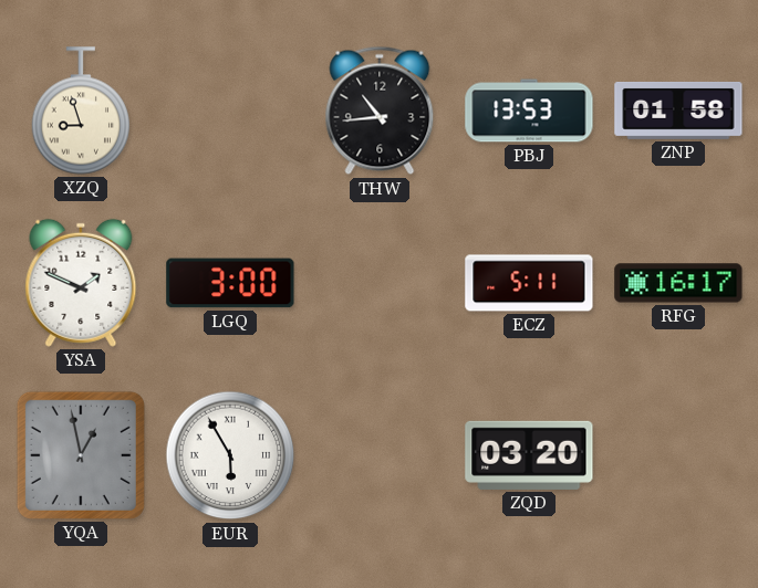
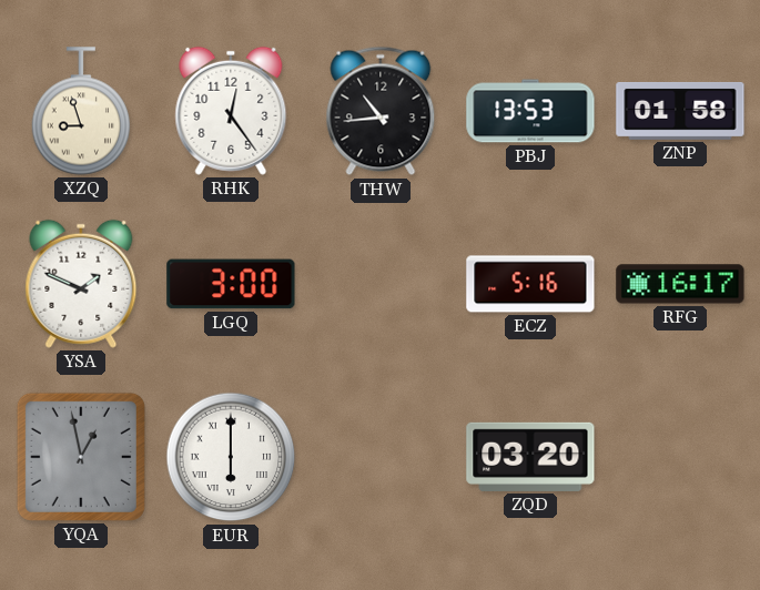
RHK: none -> 12:24 (231, 111)
ECZ: 5:11 -> 5:16 (530, 284)
EUR: 5:55 -> 6:00 (231, 457)
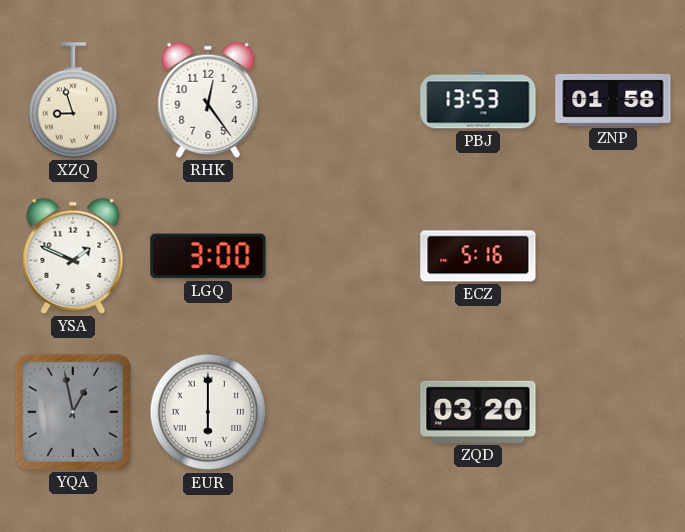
THW: 10:44 -> none (381, 111)
RFG: 16:17 -> none (680, 284)
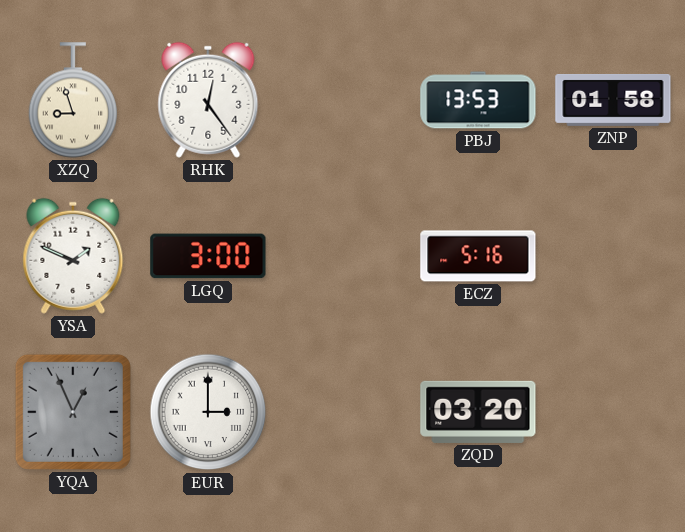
YQA: 12:58 -> 12:56 (73, 412)
EUR: 6:00 -> 3:00 (208, 412)
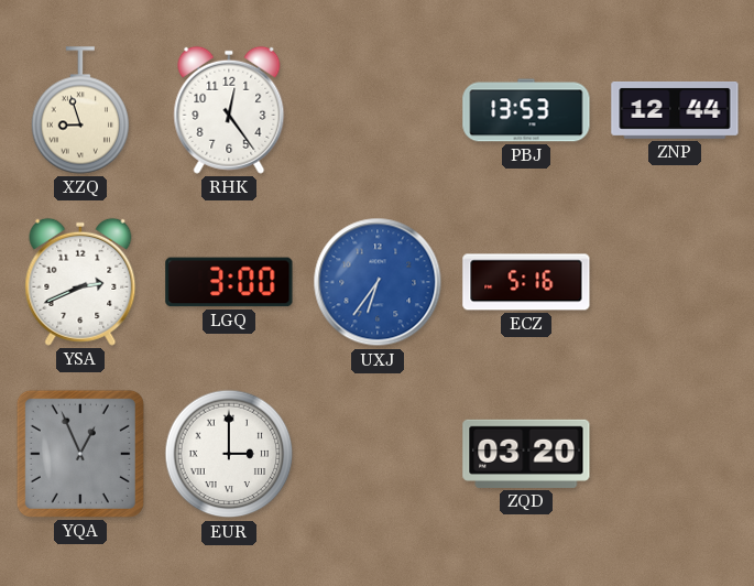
ZNP: 01:58 -> 12:44 (675, 110)
YSA: 1:49 -> 2:41 (80, 282)
UXJ: none -> 6:36 (378, 282)
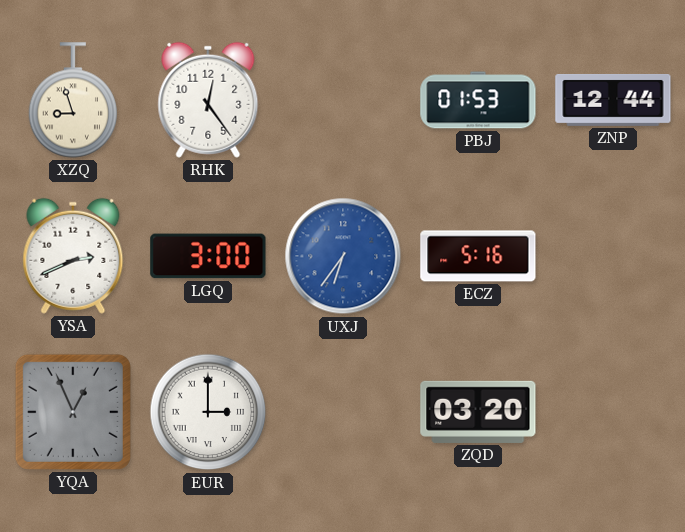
PBJ: 13:53 -> 01:53 (478, 100)
